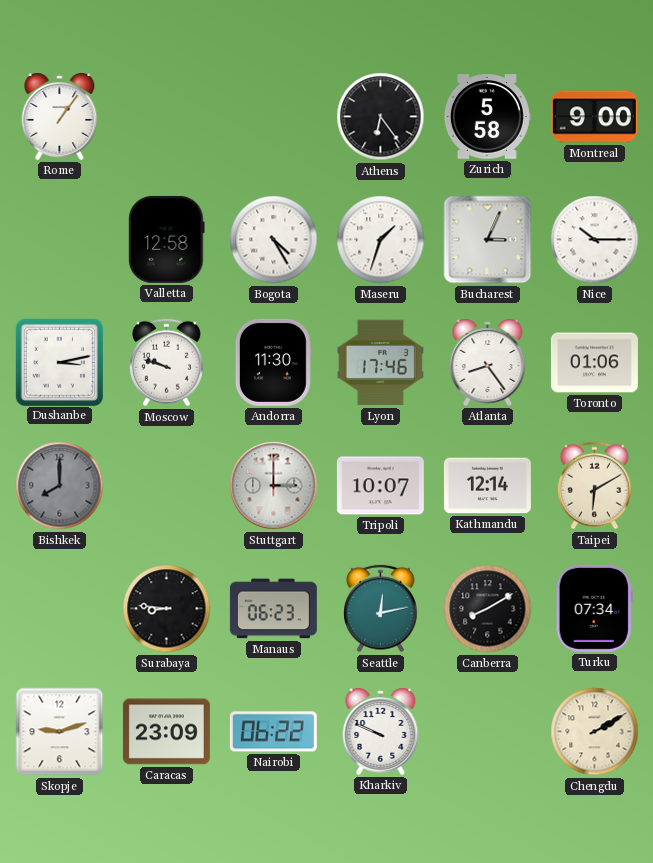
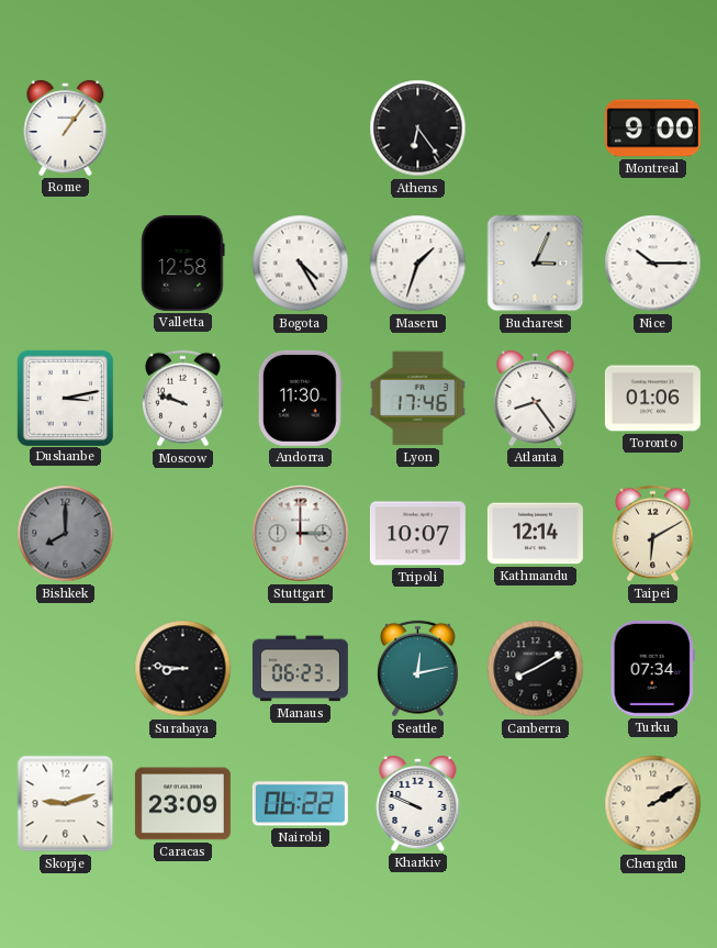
Zurich: 5:58 -> none (487, 117)
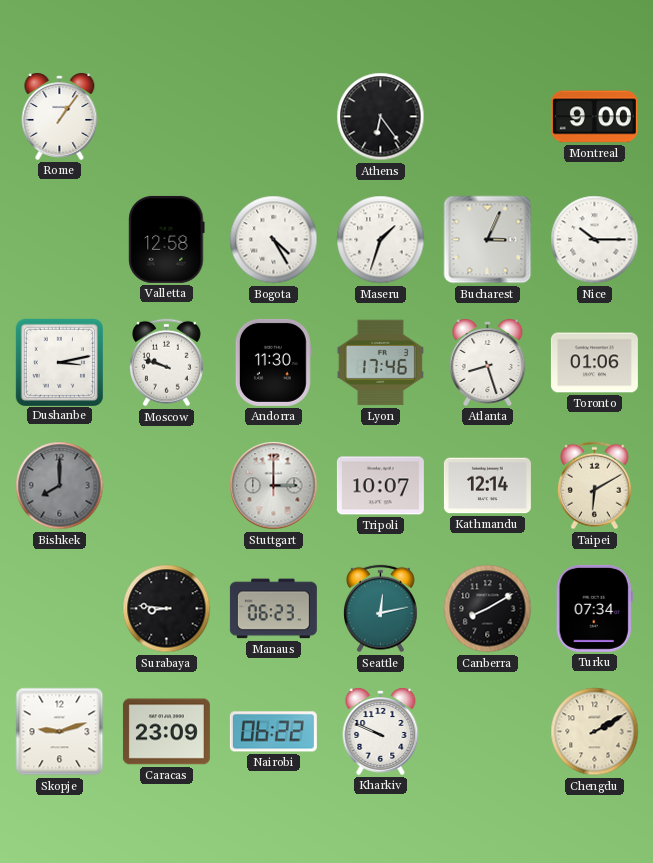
Atlanta: 8:24 -> 8:27 (488, 363)
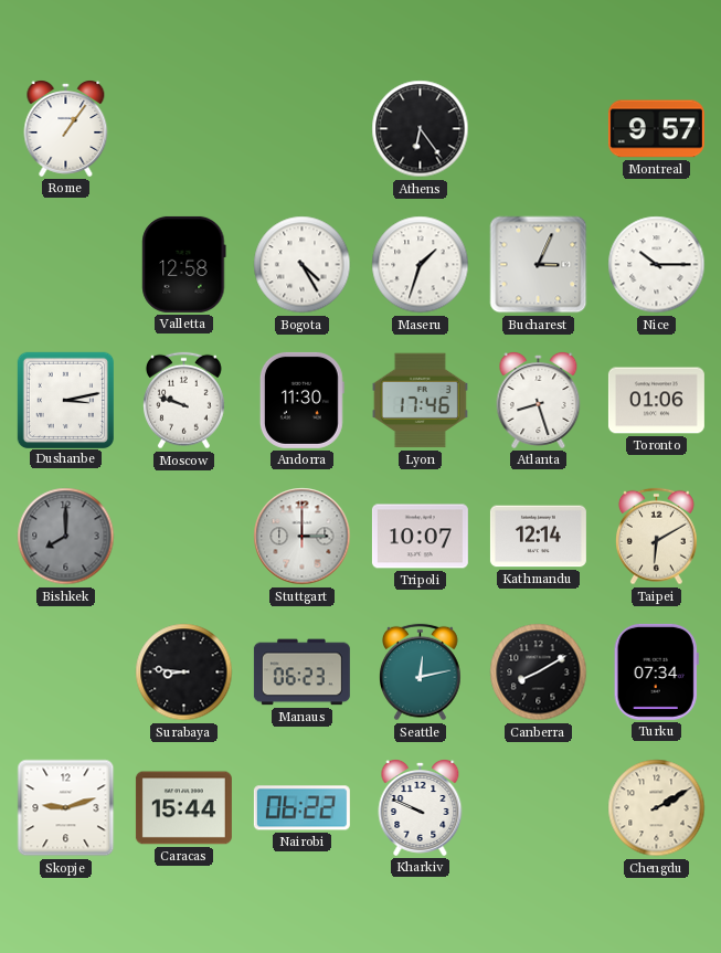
Montreal: 9:00 -> 9:57 (656, 129)
Caracas: 23:09 -> 15:44 (183, 808)
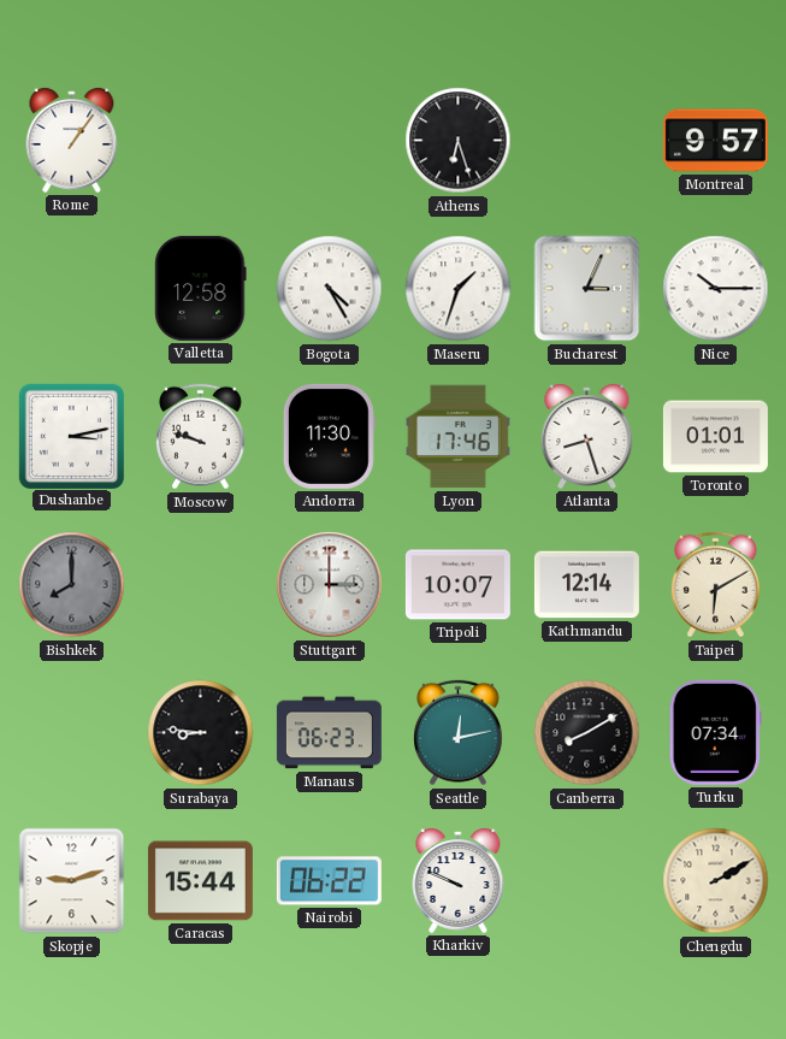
Athens: 6:24 -> 6:27 (459, 141)
Toronto: 01:06 -> 01:01 (715, 437)
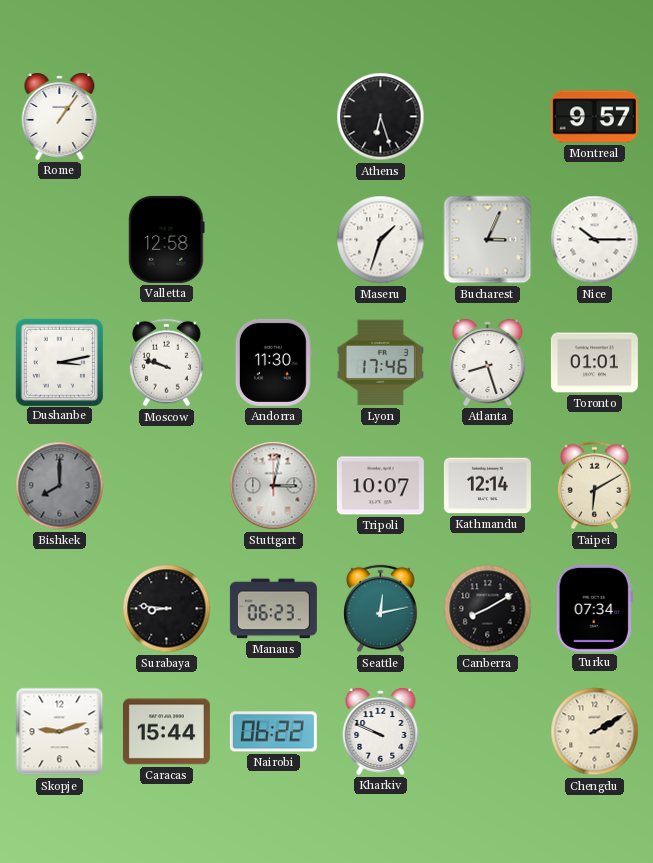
Bogota: 4:25 -> none (330, 289)
Stuttgart: 3:00 -> 3:02 (274, 486)
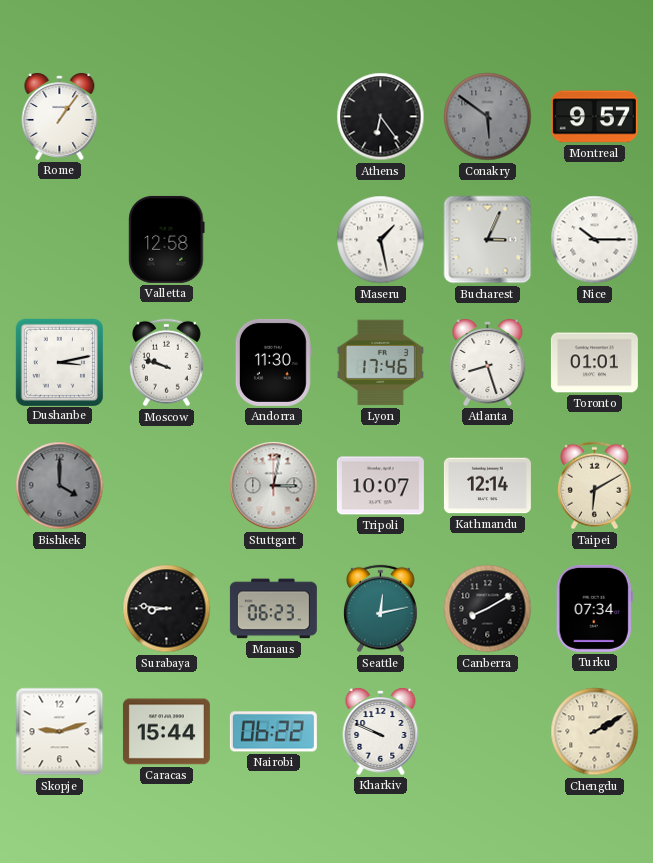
Athens: 6:27 -> 6:24 (381, 117)
Conakry: none -> 5:51 (488, 117)
Maseru: 1:33 -> 1:28 (381, 240)
Bishkek: 8:00 -> 4:00 (60, 486)
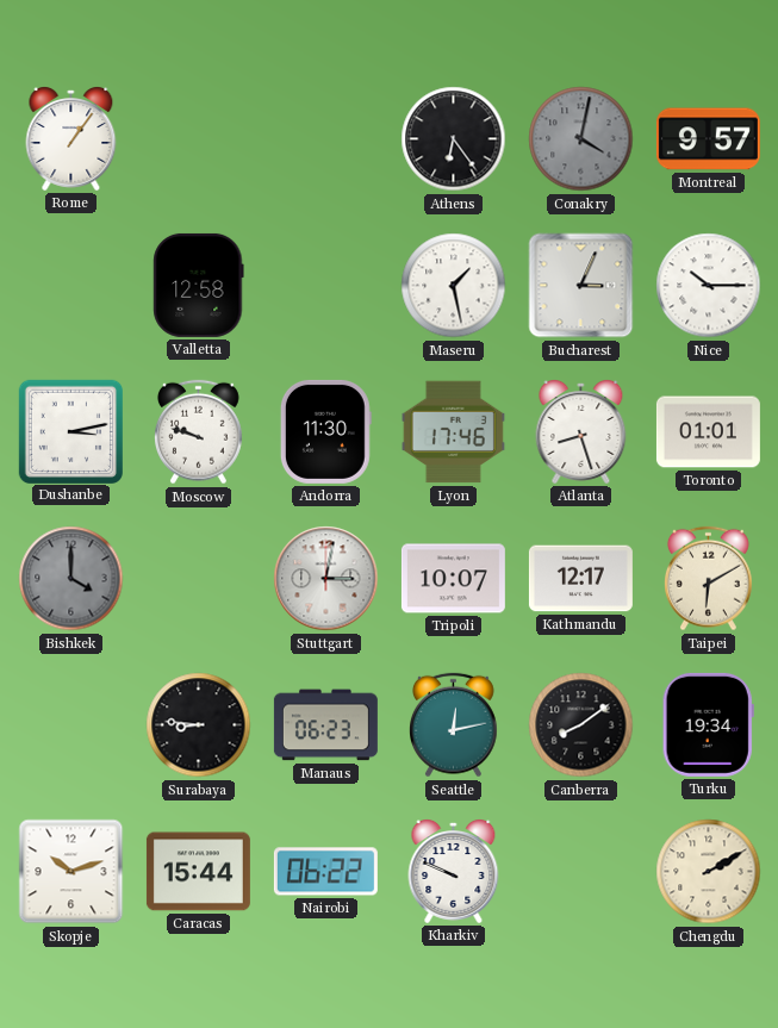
Conakry: 5:51 -> 4:02 (581, 139)
Kathmandu: 12:14 -> 12:17 (580, 579)
Canberra: 8:10 -> 8:09 (581, 725)
Turku: 07:34 -> 19:34 (708, 724)
Skopje: 9:12 -> 10:12 (71, 872)
